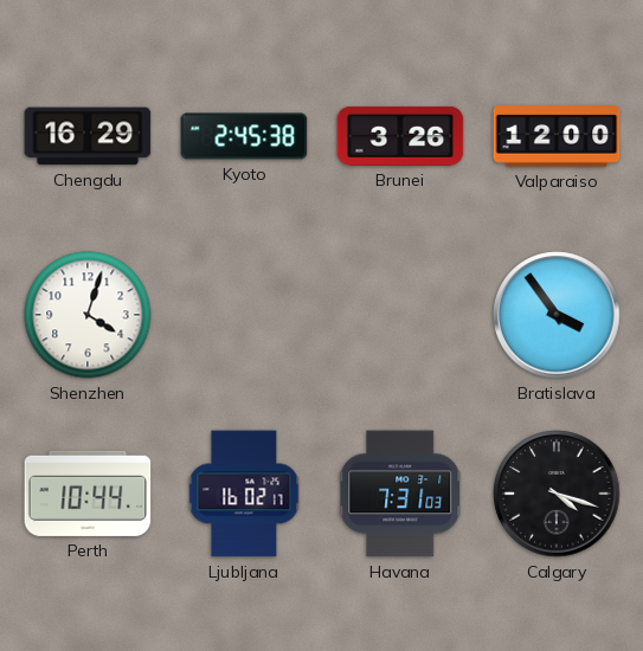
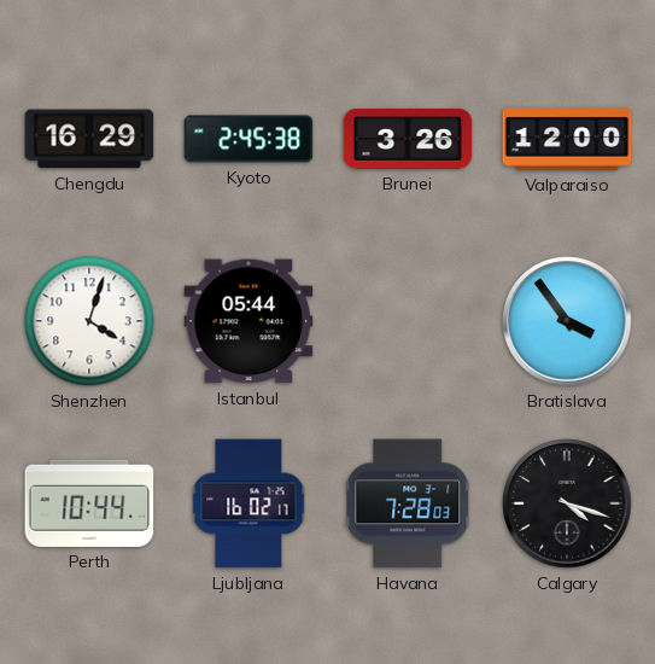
Istanbul: none -> 05:44 (248, 321)
Havana: 7:31 -> 7:28 (409, 503)
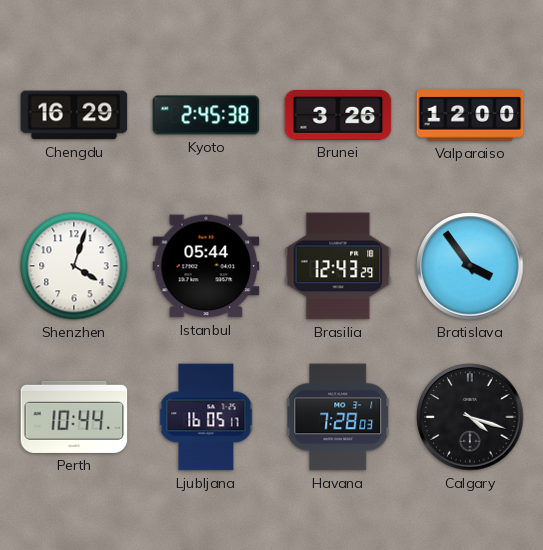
Brasilia: none -> 12:43 (338, 266)
Ljubljana: 16:02 -> 16:05 (206, 417)
